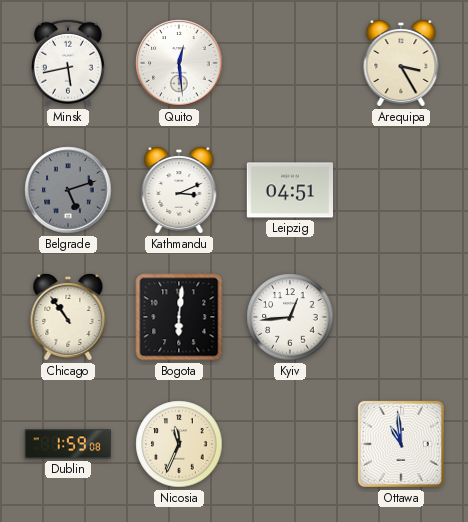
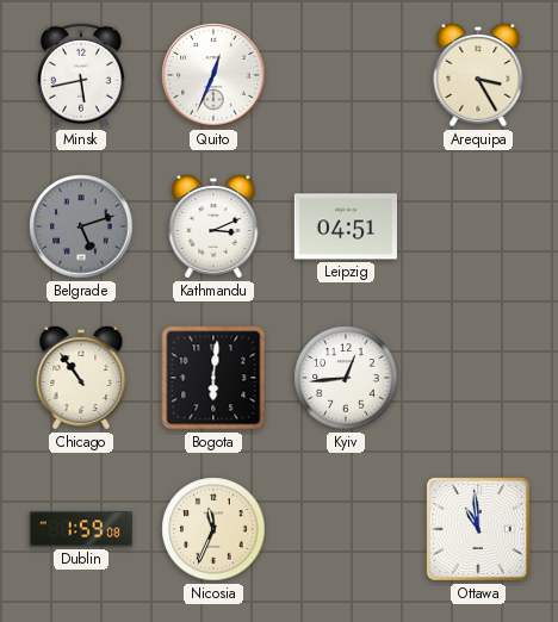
Quito: 12:29 -> 12:34 (213, 75)
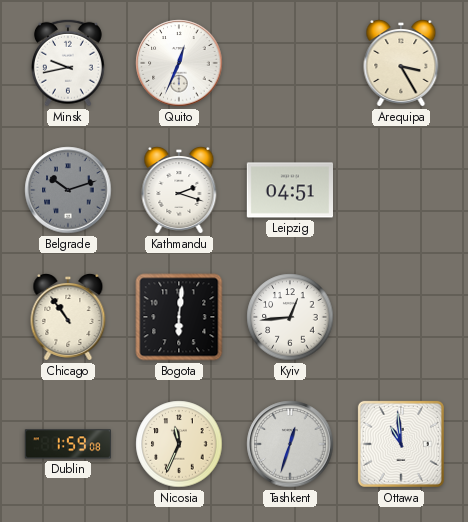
Minsk: 5:43 -> 9:43 (68, 63)
Belgrade: 5:12 -> 10:12 (68, 190)
Kathmandu: 3:11 -> 2:18 (179, 191)
Tashkent: none -> 12:33 (290, 444)
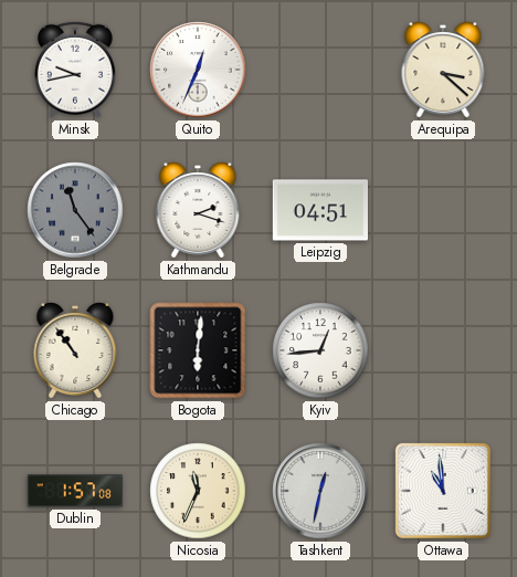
Arequipa: 3:25 -> 3:22 (443, 71)
Belgrade: 10:12 -> 11:24 (75, 210)
Dublin: 1:59 -> 1:57 (74, 491)
Tashkent: 12:33 -> 12:32 (320, 491)
